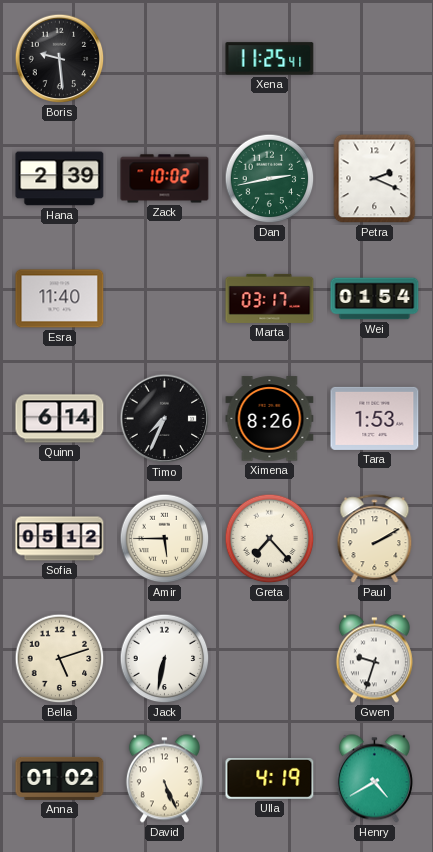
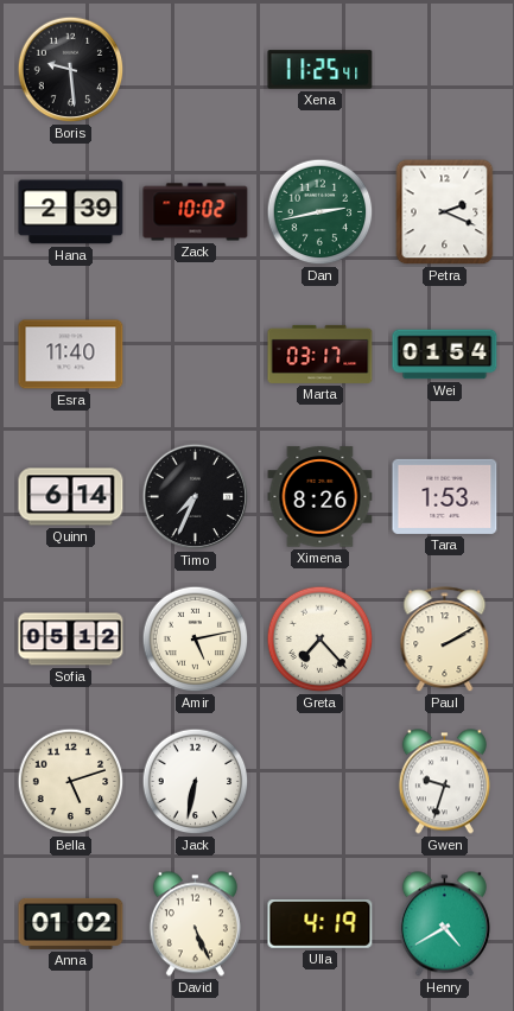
Amir: 5:45 -> 5:13 (196, 640)
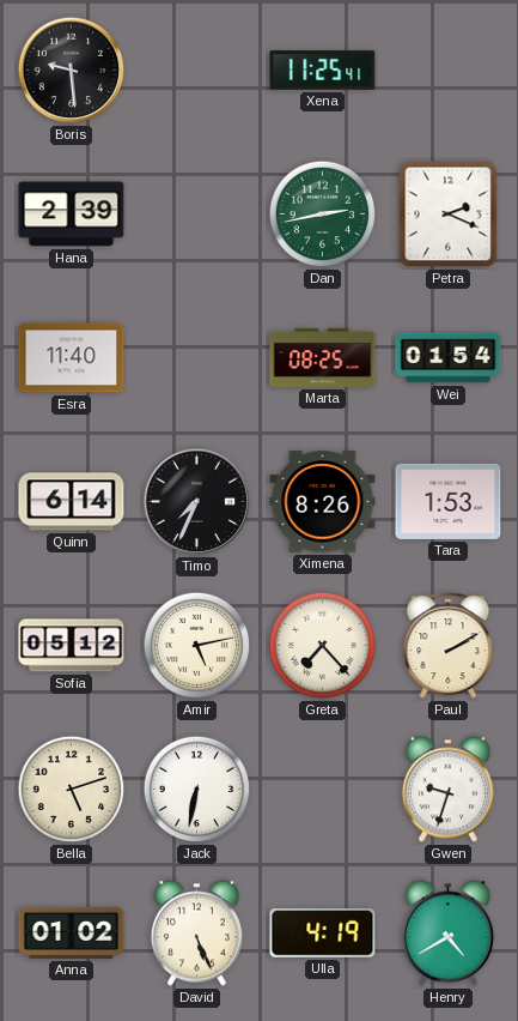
Zack: 10:02 -> none (196, 212)
Marta: 03:17 -> 08:25 (323, 357)
